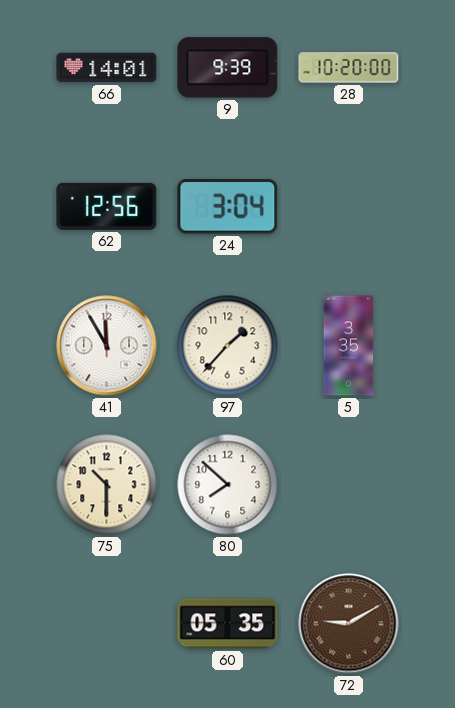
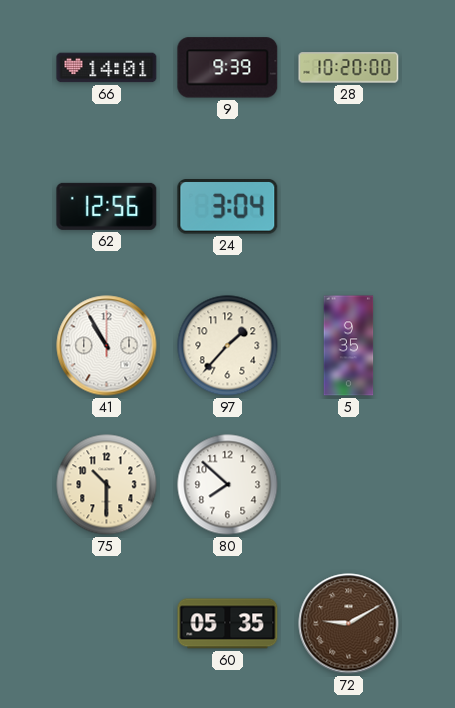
41: 11:55 -> 10:55 (107, 346)
5: 3:35 -> 9:35 (349, 346)
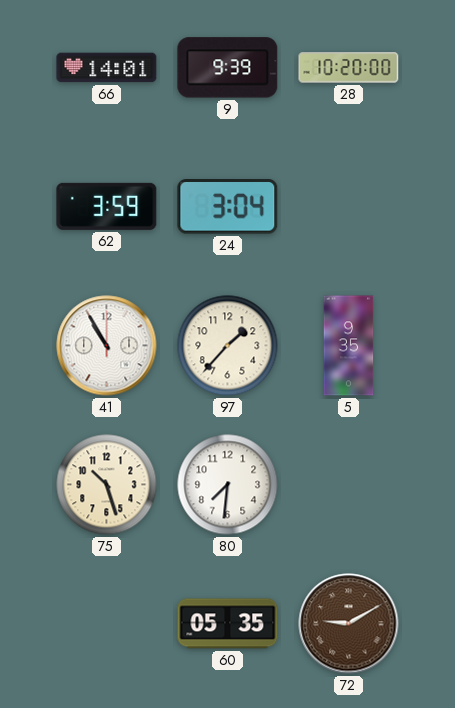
62: 12:56 -> 3:59 (107, 206)
75: 10:30 -> 10:27 (107, 485)
80: 7:52 -> 7:31 (228, 485)
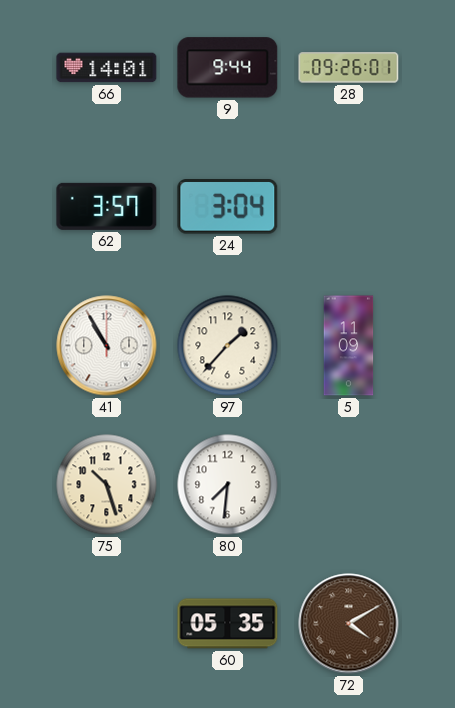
9: 9:39 -> 9:44 (228, 68)
28: 10:20 -> 09:26 (349, 68)
62: 3:59 -> 3:57 (107, 206)
5: 9:35 -> 11:09 (349, 346)
72: 9:10 -> 4:10 (349, 624)
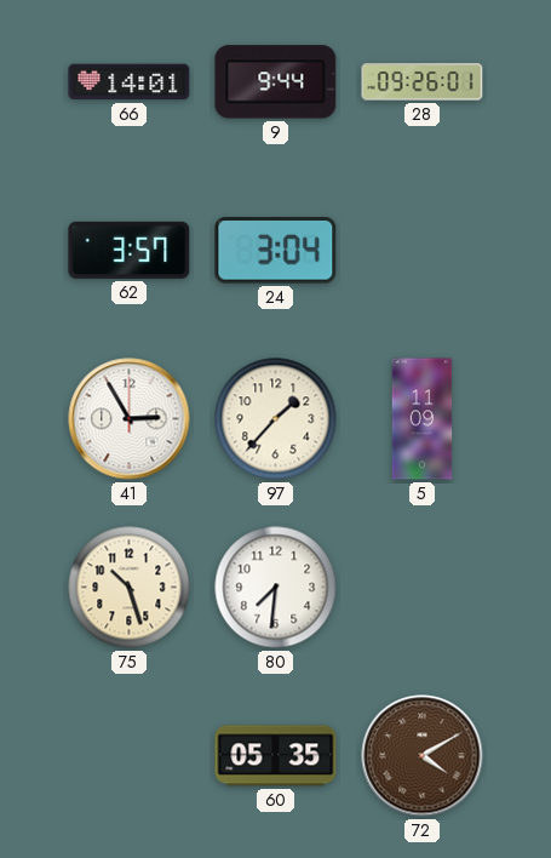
41: 10:55 -> 2:55 (130, 419)
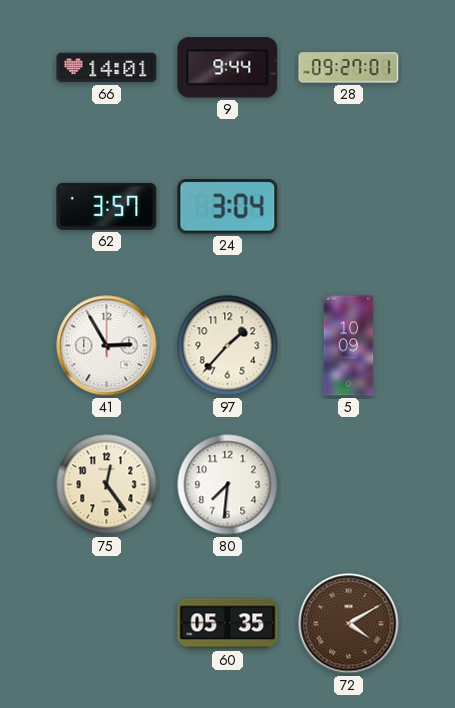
28: 09:26 -> 09:27 (349, 68)
5: 11:09 -> 10:09 (349, 346)
75: 10:27 -> 12:24 (107, 485)
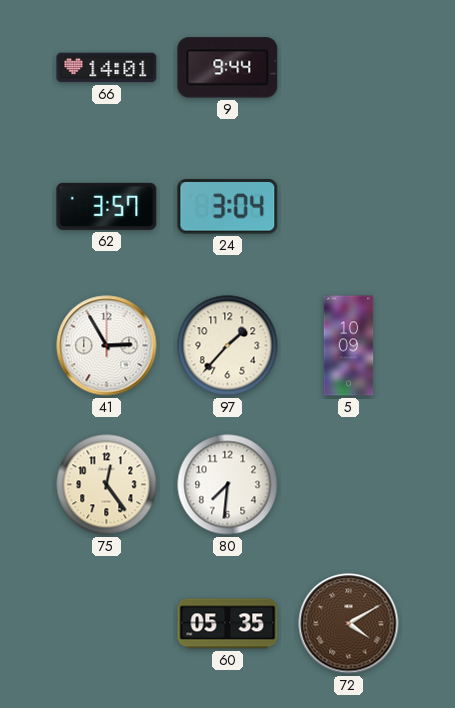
28: 09:27 -> none (349, 68)
